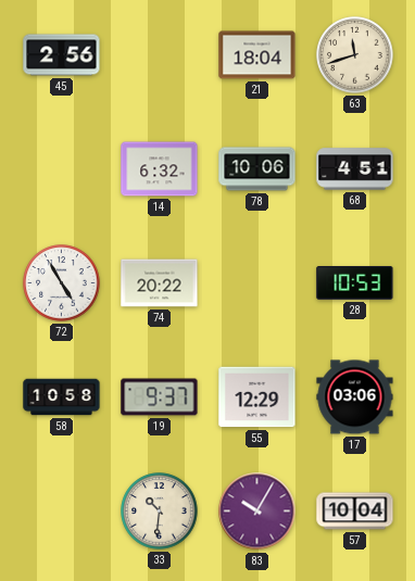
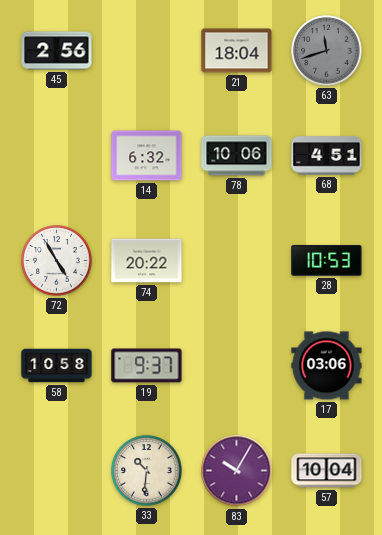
63 dial: cream -> grey (327, 51)
55: 12:29 -> none (257, 397)
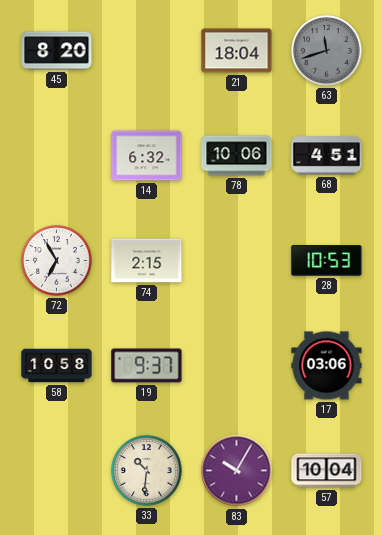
45: 2:56 -> 8:20 (57, 51)
72: 4:55 -> 6:55 (57, 261)
74: 20:22 -> 2:15 (147, 261)
